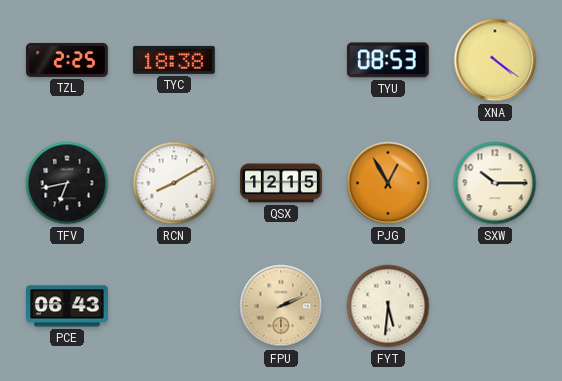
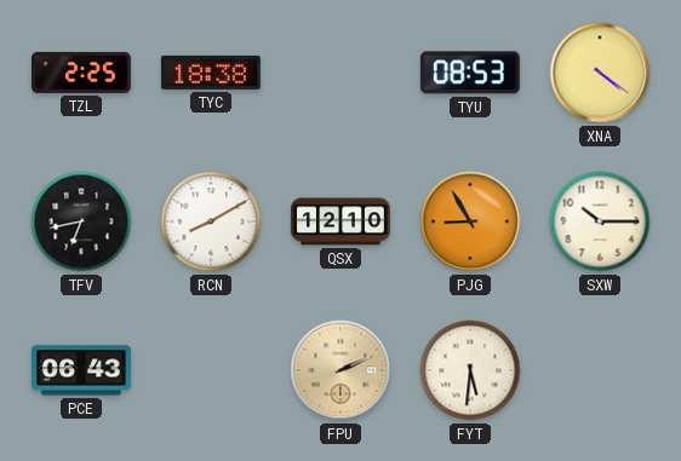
QSX: 12:15 -> 12:10 (342, 221)
PJG: 12:55 -> 8:55 (470, 221)
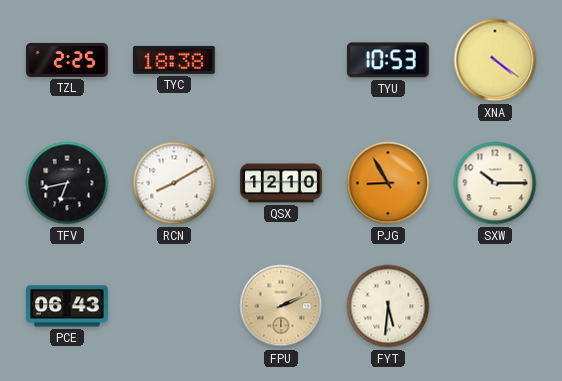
TYU: 08:53 -> 10:53 (388, 60)
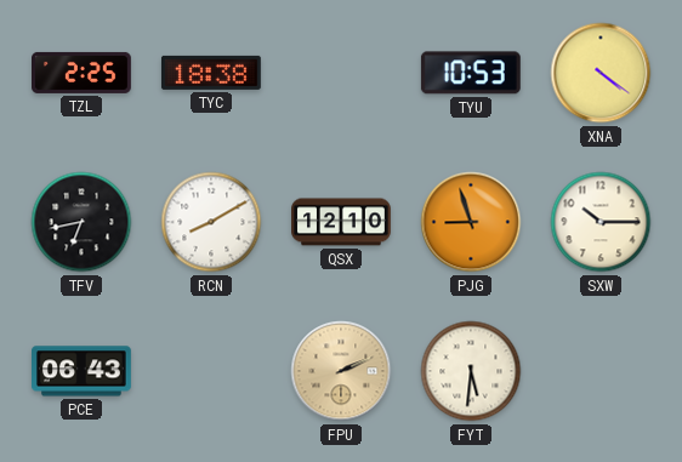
PJG: 8:55 -> 8:57 (471, 222)
